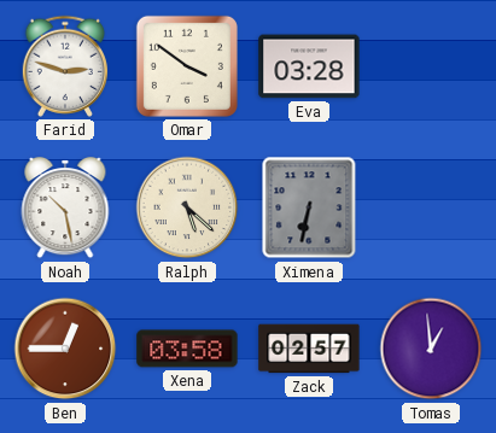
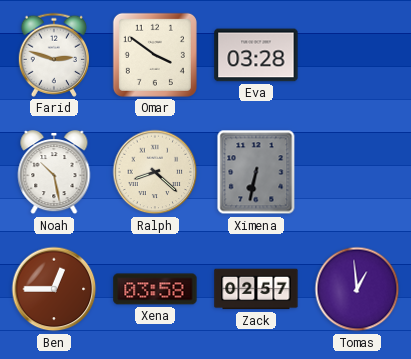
Ralph: 5:22 -> 8:22 (155, 172)
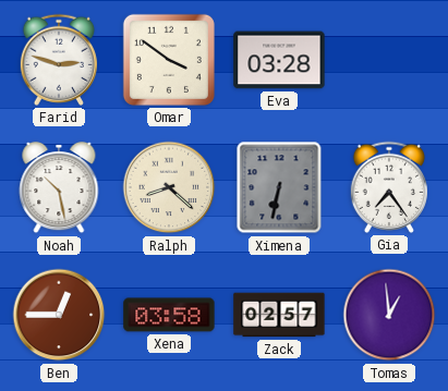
Gia: none -> 7:24 (389, 187)
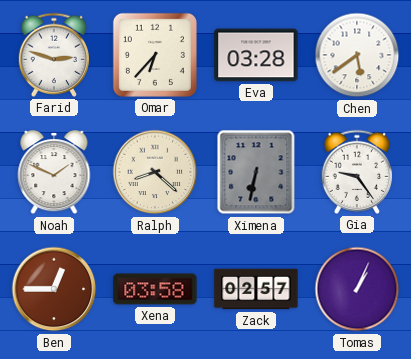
Omar: 3:51 -> 6:37 (155, 55)
Chen: none -> 5:39 (357, 55)
Noah: 10:28 -> 1:49 (54, 173)
Gia: 7:24 -> 9:24 (357, 172)
Tomas: 12:59 -> 1:04 (357, 289)
